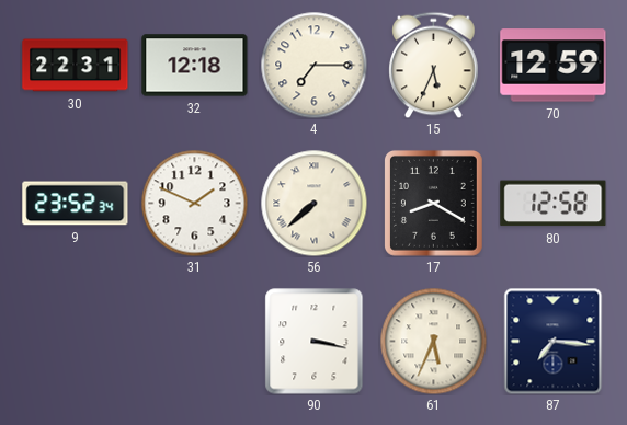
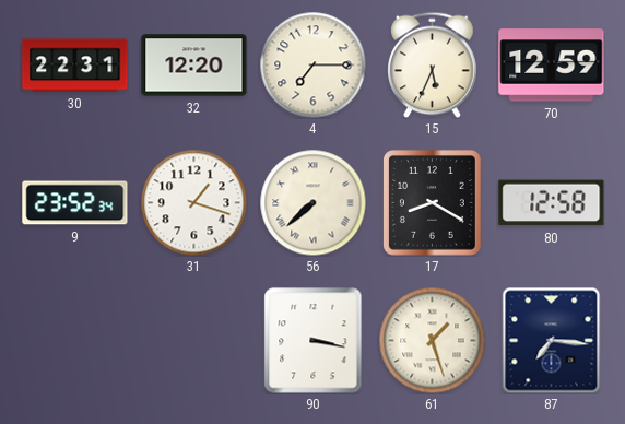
32: 12:18 -> 12:20 (194, 66)
31: 1:49 -> 1:18 (193, 202)
61: 5:34 -> 1:27 (432, 340)
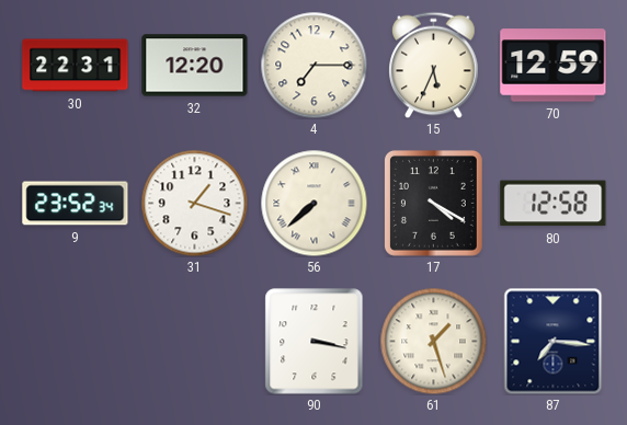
17: 8:20 -> 4:20 (433, 203)
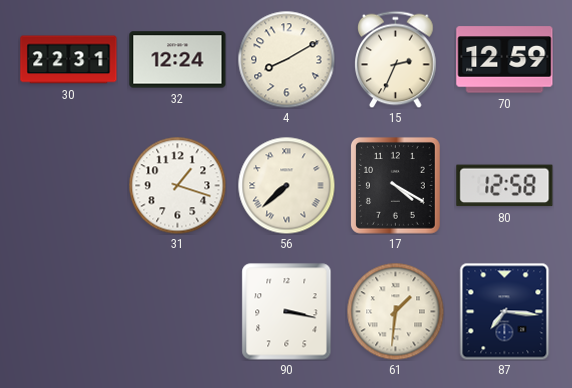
32: 12:20 -> 12:24 (178, 60)
4: 7:15 -> 8:10 (286, 59)
15: 5:34 -> 2:34 (396, 59)
9: 23:52 -> none (76, 204)
61: 1:27 -> 1:31 (395, 311)
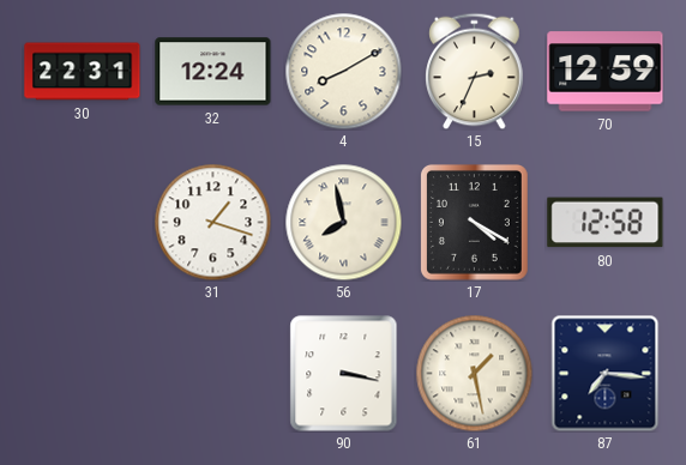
56: 7:38 -> 7:58 (343, 222)
61: 1:31 -> 1:28 (474, 373)
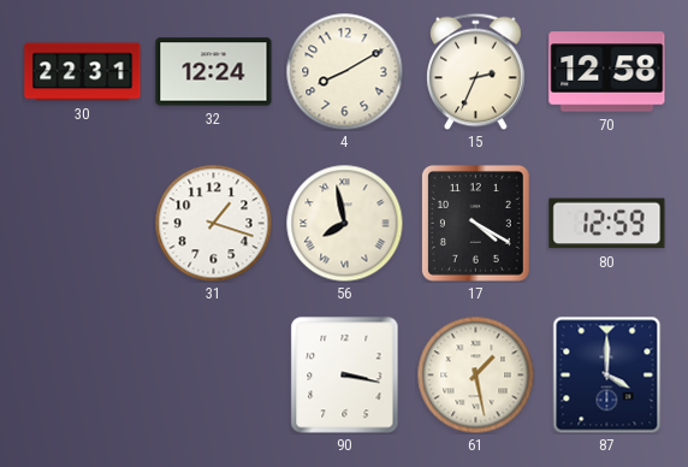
70: 12:59 -> 12:58 (607, 72)
80: 12:58 -> 12:59 (607, 224)
87: 7:16 -> 4:00 (607, 374)
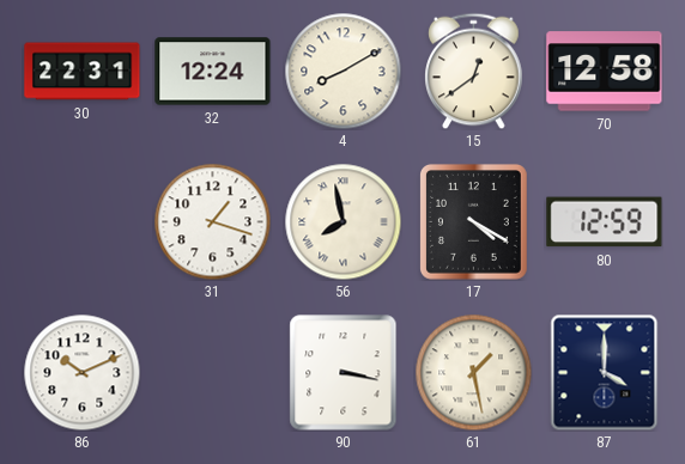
15: 2:34 -> 12:39 (474, 71)
86: none -> 10:11 (81, 372)
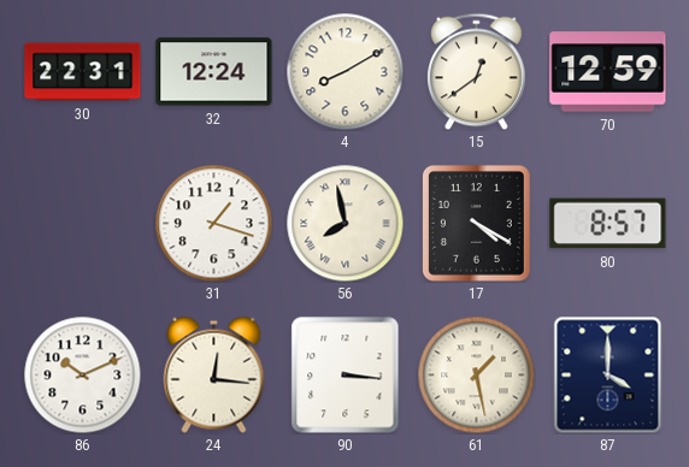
70: 12:58 -> 12:59 (608, 72)
80: 12:59 -> 8:57 (608, 224)
24: none -> 12:16 (214, 374)
90: 3:17 -> 3:16 (346, 376)
